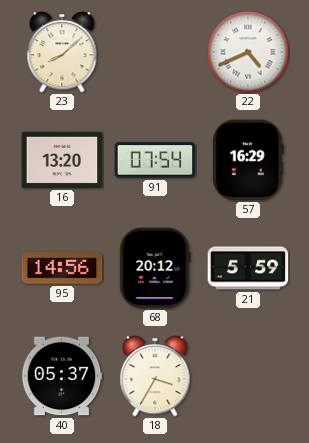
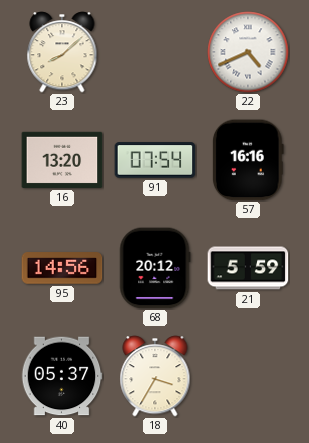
57: 16:29 -> 16:16 (248, 160)
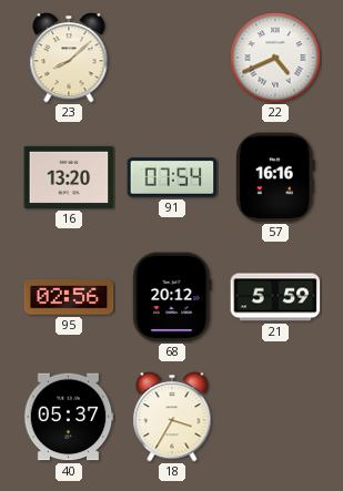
95: 14:56 -> 02:56 (69, 297)
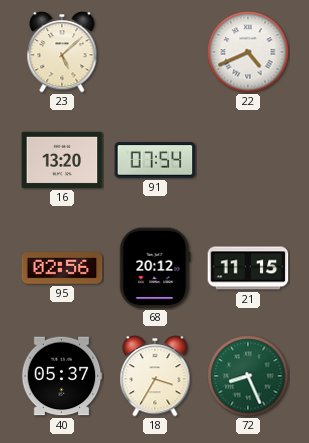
23: 8:08 -> 5:08 (62, 52)
57: 16:16 -> none (275, 177)
21: 5:59 -> 11:15 (248, 268)
72: none -> 8:26 (248, 376)
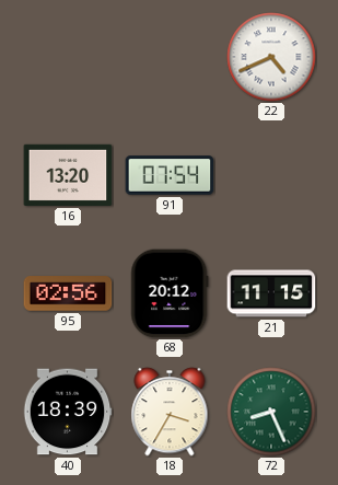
23: 5:08 -> none (62, 52)
40: 05:37 -> 18:39 (68, 412)
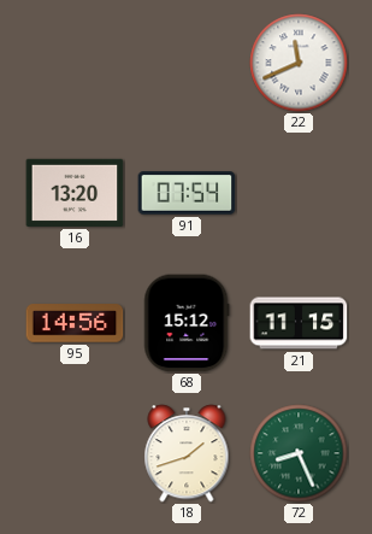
22: 4:41 -> 11:41 (299, 63)
95: 02:56 -> 14:56 (75, 323)
68: 20:12 -> 15:12 (187, 323)
40: 18:39 -> none (68, 412)
18: 3:35 -> 1:42 (187, 453)
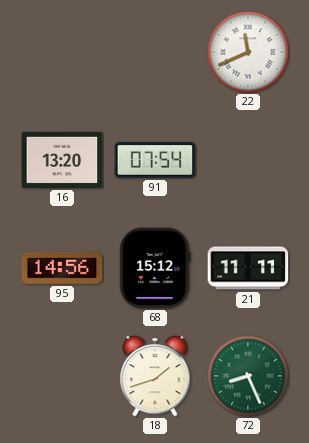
21: 11:15 -> 11:11 (248, 268)
